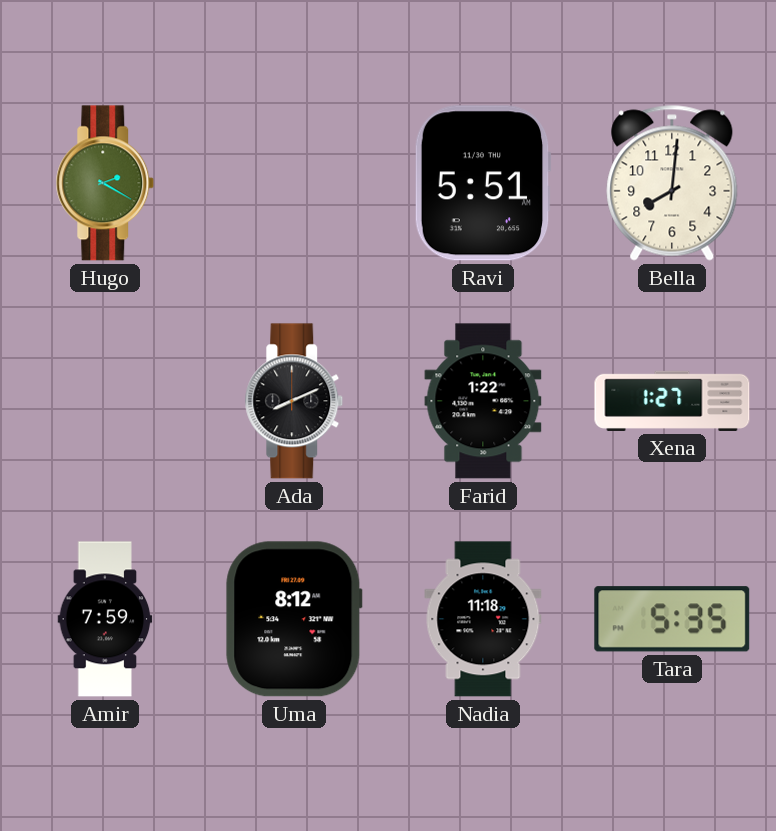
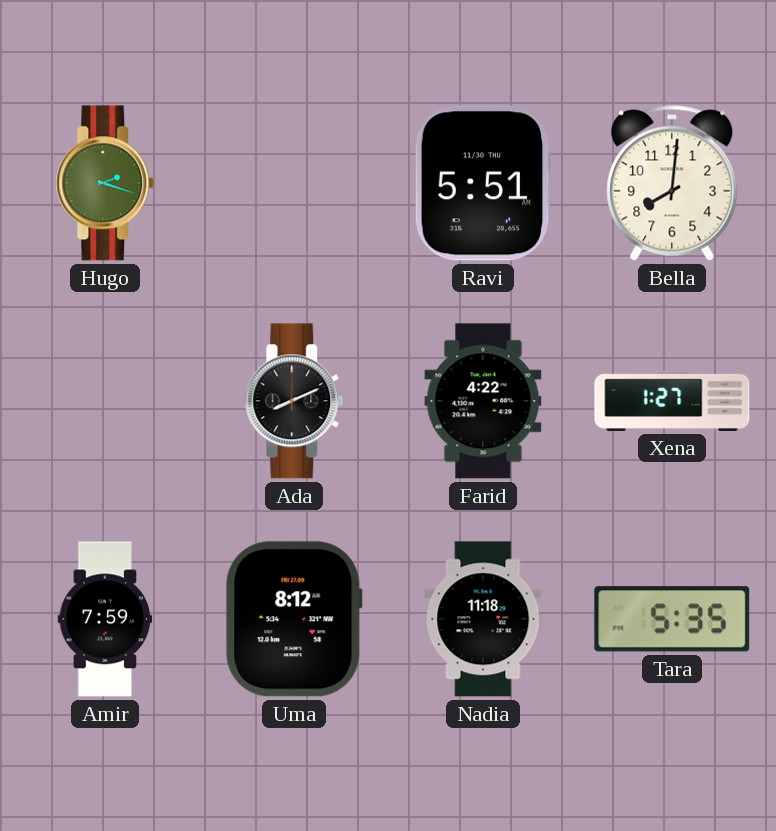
Hugo: 2:20 -> 2:18 (105, 183)
Farid: 1:22 -> 4:22 (483, 401)
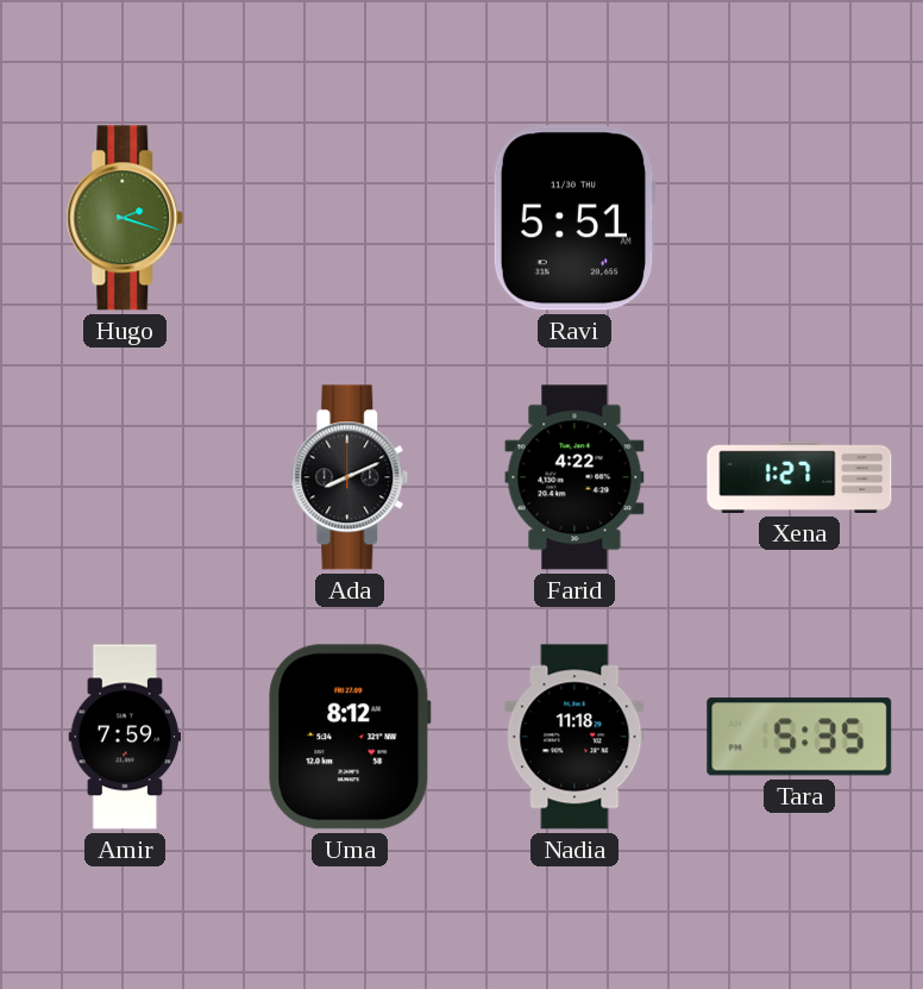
Bella: 8:01 -> none (672, 183)
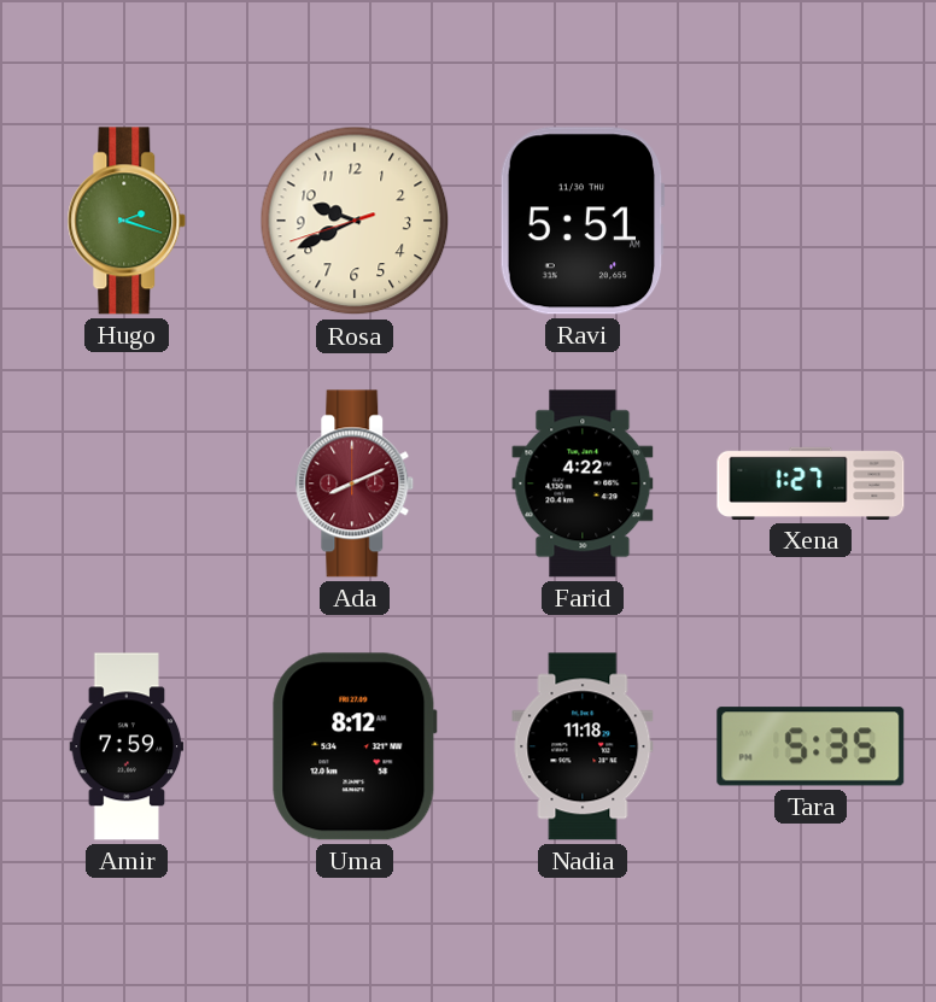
Rosa: none -> 9:40 (355, 221)
Ada dial: black -> burgundy (355, 484)
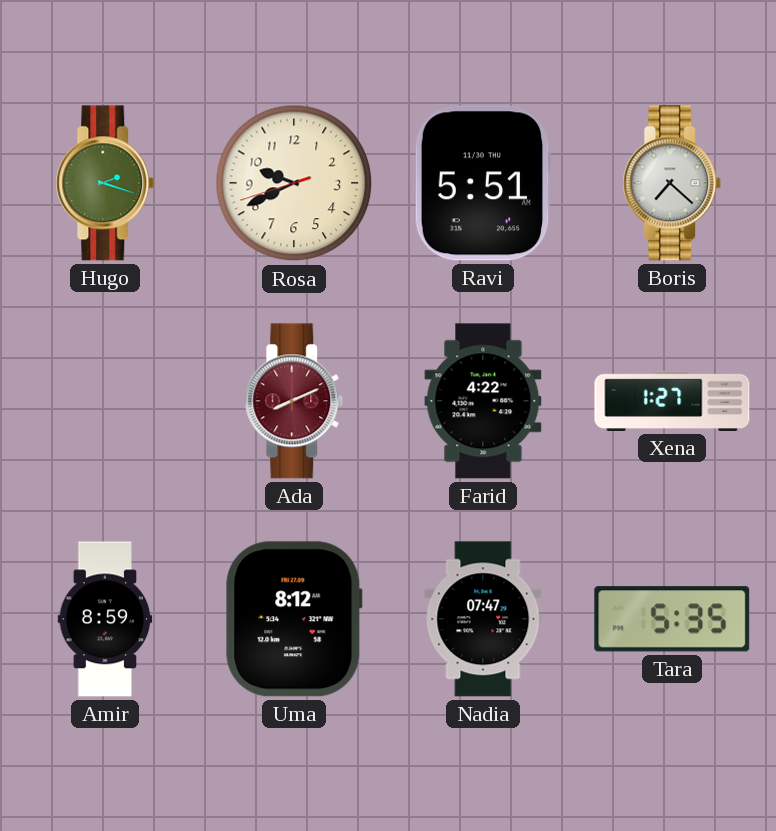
Boris: none -> 7:22 (672, 183)
Amir: 7:59 -> 8:59 (105, 619)
Nadia: 11:18 -> 07:47 (483, 619)
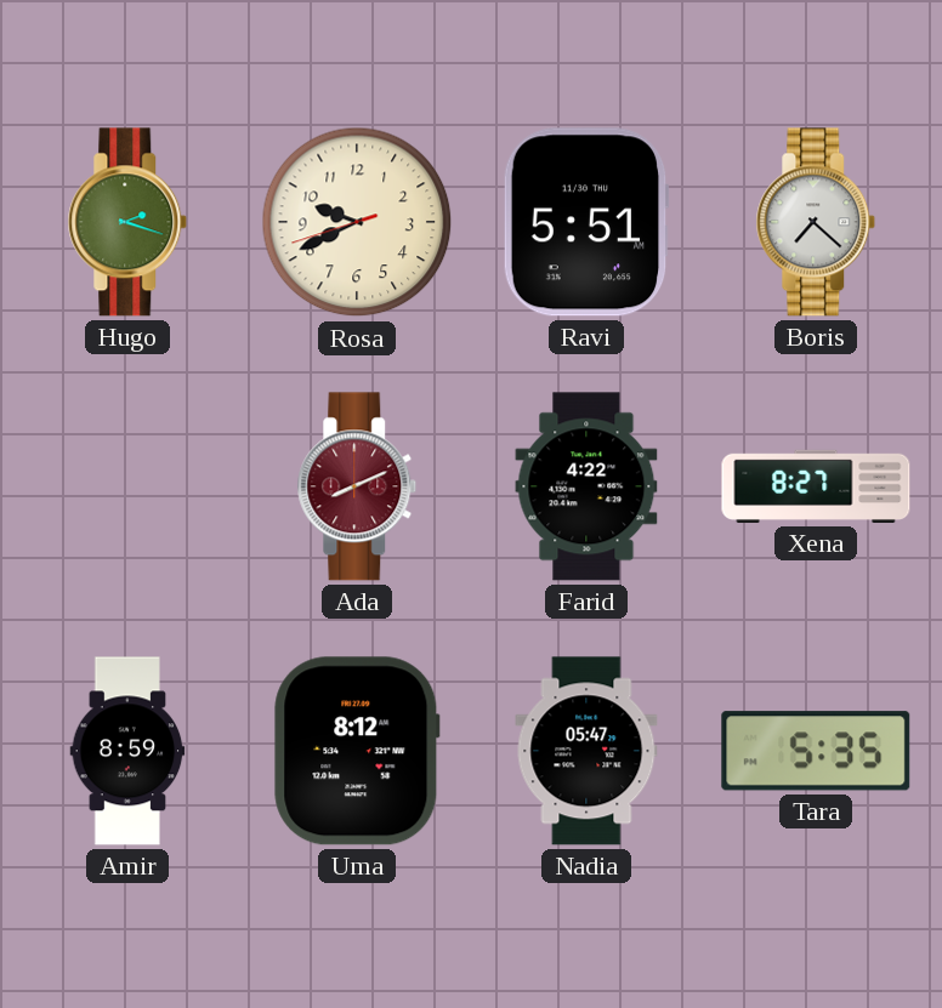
Xena: 1:27 -> 8:27 (816, 486)
Nadia: 07:47 -> 05:47 (586, 751)
